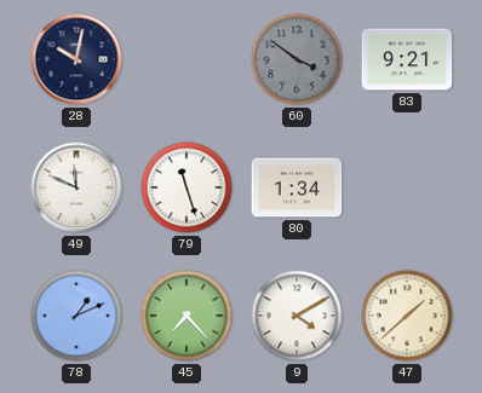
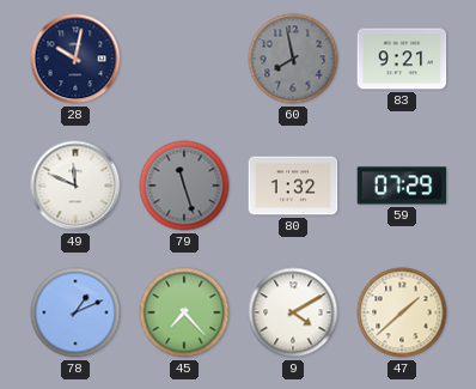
60: 3:51 -> 7:58 (293, 59)
79 dial: white -> grey (184, 186)
80: 1:34 -> 1:32 (293, 186)
59: none -> 07:29 (402, 186)
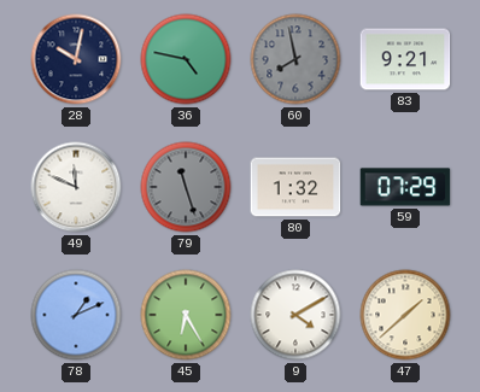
36: none -> 4:47 (186, 59)
45: 7:23 -> 6:25 (186, 315)
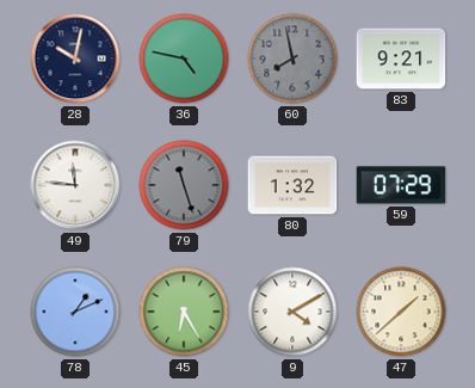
49: 11:49 -> 11:46 (75, 185)
